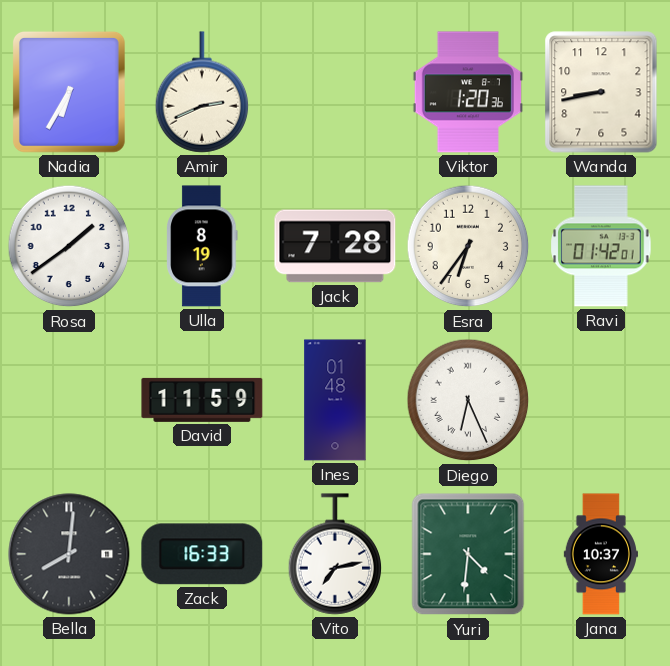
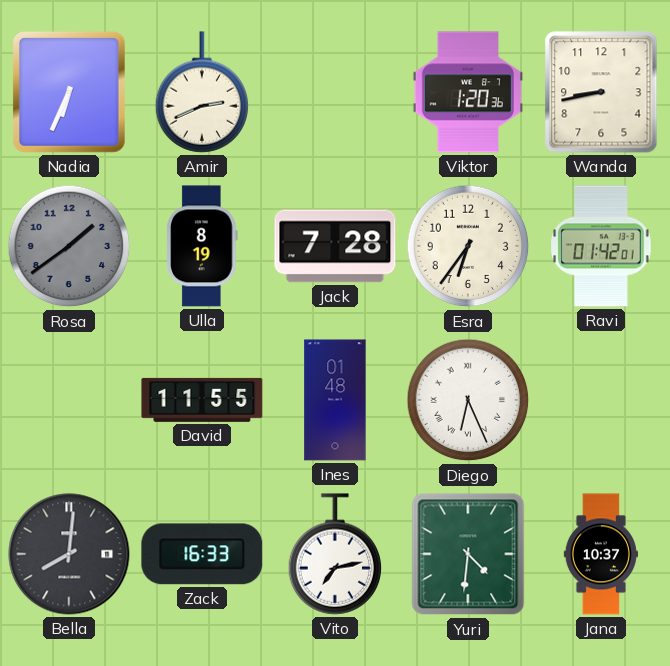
Nadia: 6:35 -> 6:34 (69, 92)
Rosa dial: white -> grey (69, 246)
David: 11:59 -> 11:55 (202, 400)
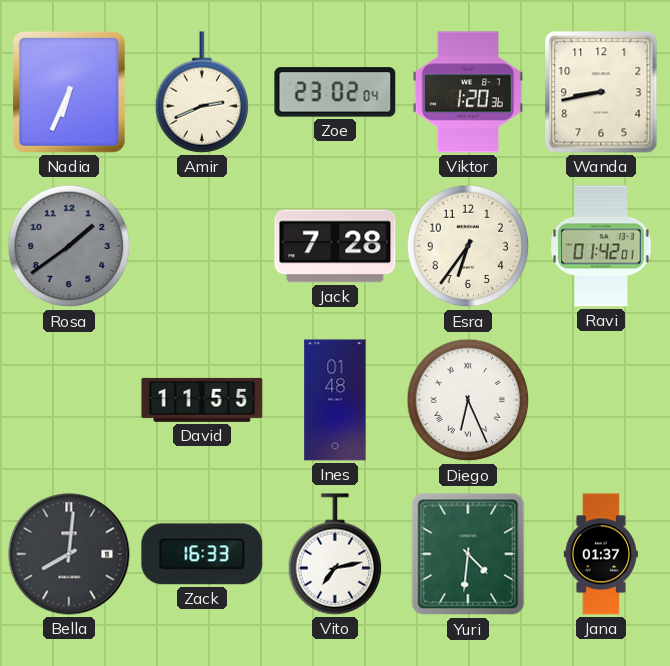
Zoe: none -> 23:02 (335, 92)
Ulla: 8:19 -> none (202, 246)
Jana: 10:37 -> 01:37 (601, 554)
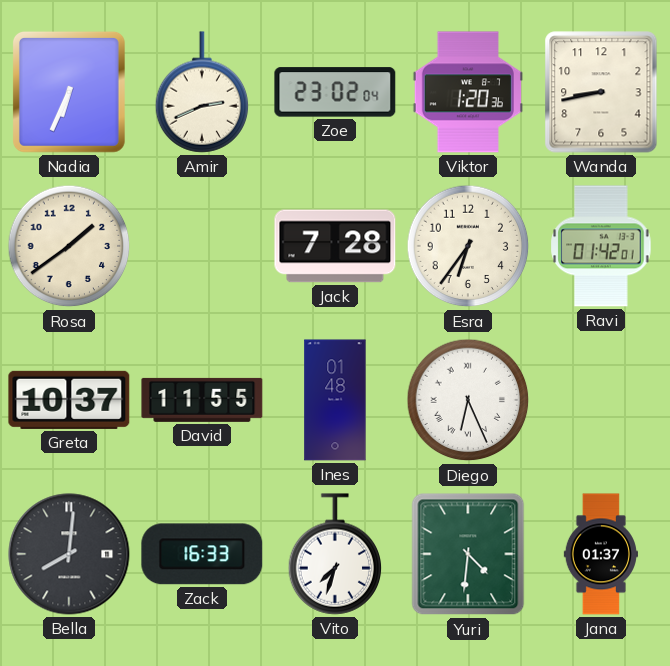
Rosa dial: grey -> cream (69, 246)
Greta: none -> 10:37 (69, 400)
Vito: 7:13 -> 7:33 (335, 554)
